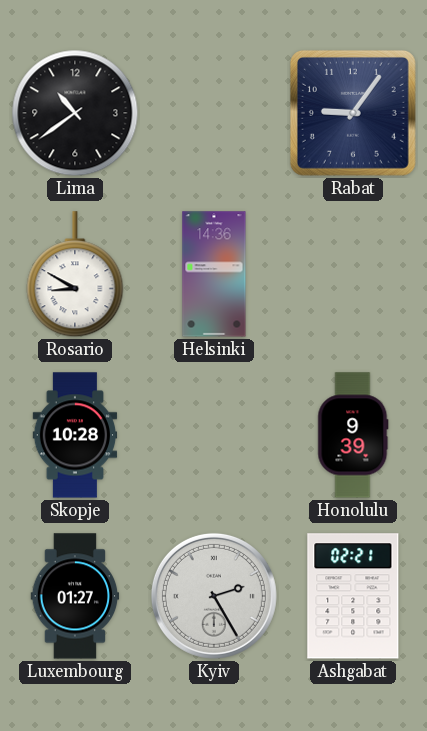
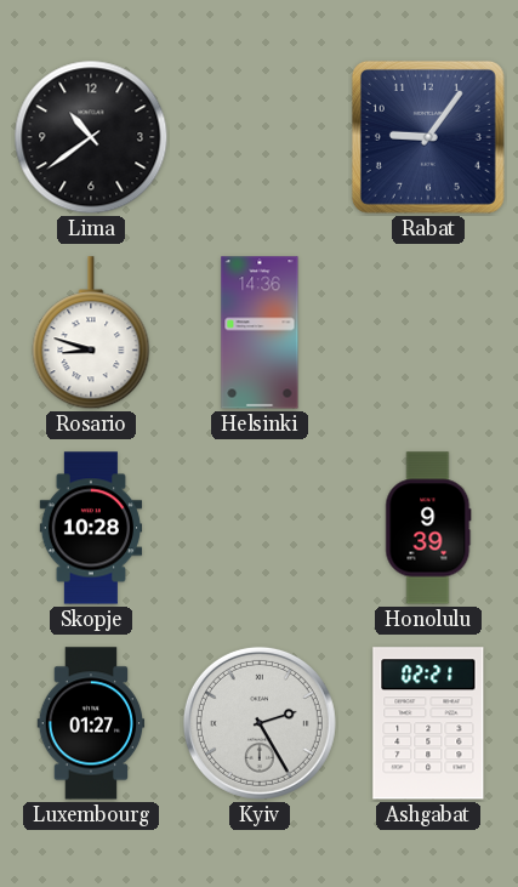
Rosario: 8:50 -> 8:48 (91, 334)
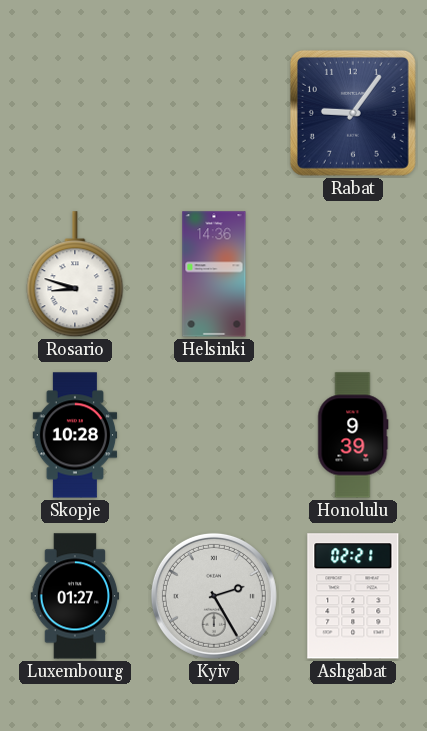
Lima: 10:39 -> none (91, 137)
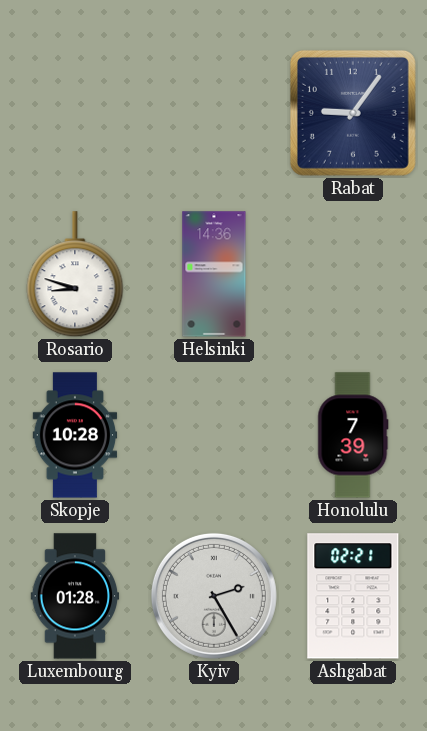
Honolulu: 9:39 -> 7:39 (353, 435)
Luxembourg: 01:27 -> 01:28 (75, 596)
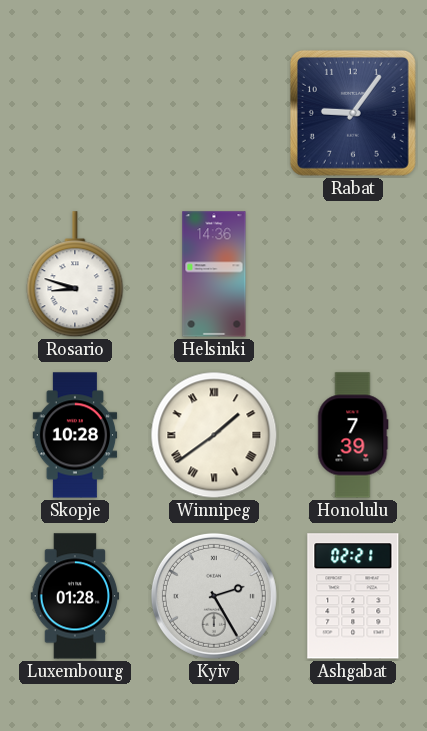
Winnipeg: none -> 1:39 (214, 435)
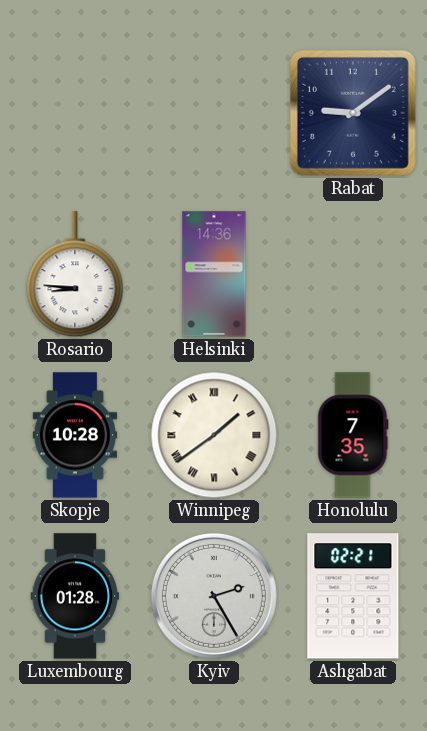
Rabat: 9:06 -> 9:09 (353, 113)
Rosario: 8:48 -> 8:46 (75, 275)
Honolulu: 7:39 -> 7:35 (353, 435)
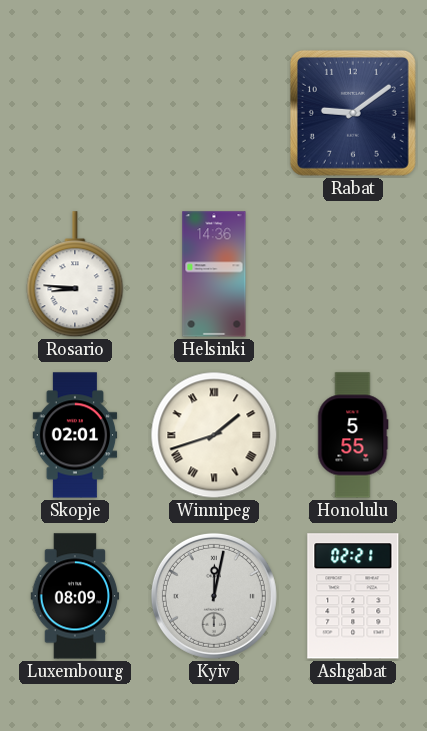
Skopje: 10:28 -> 02:01 (75, 435)
Winnipeg: 1:39 -> 1:42 (214, 435)
Honolulu: 7:35 -> 5:55 (353, 435)
Luxembourg: 01:28 -> 08:09 (75, 596)
Kyiv: 2:25 -> 12:02 (214, 596)
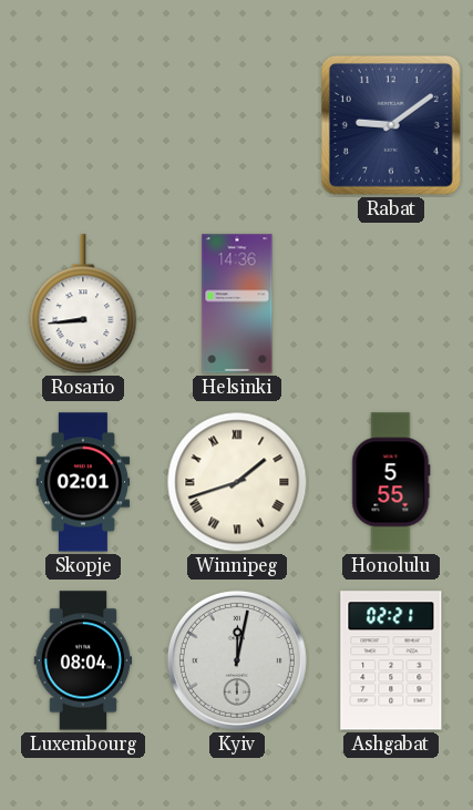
Rosario: 8:46 -> 8:44 (83, 305)
Luxembourg: 08:09 -> 08:04 (83, 660)
